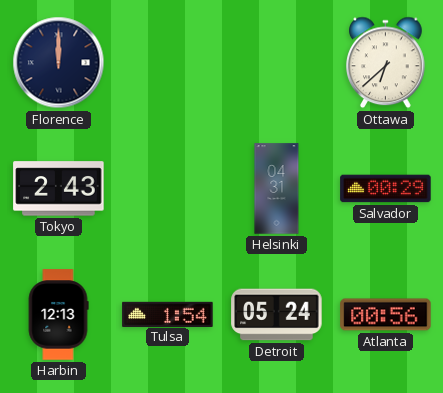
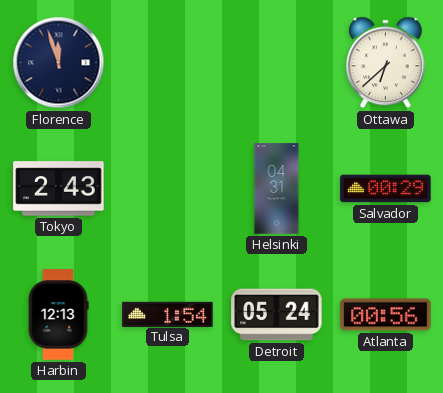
Florence: 12:00 -> 11:57 (59, 63)
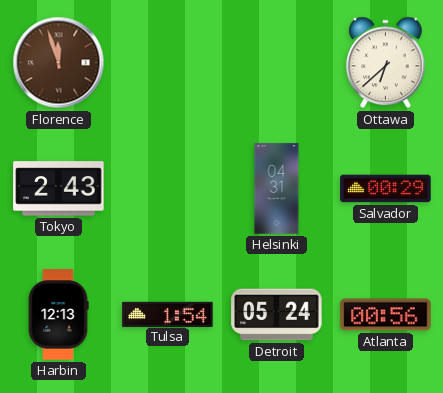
Florence dial: navy -> brown (59, 63)
